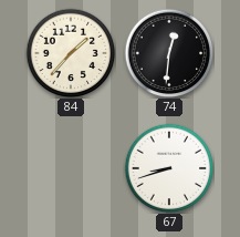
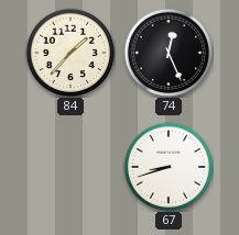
74: 12:31 -> 12:26 (169, 53)
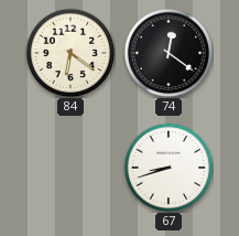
84: 1:37 -> 6:21 (70, 53)
74: 12:26 -> 12:21 (169, 53)
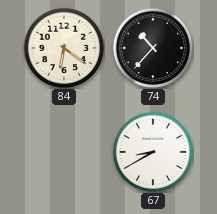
74: 12:21 -> 10:37 (153, 48)
67: 8:42 -> 8:40 (153, 152)
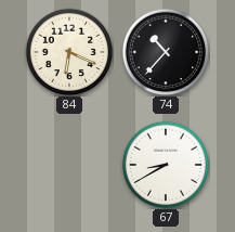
84: 6:21 -> 6:19 (69, 52)
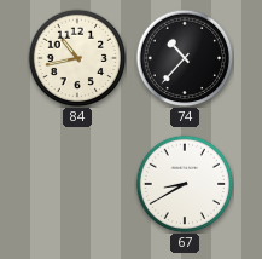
84: 6:19 -> 10:43 (77, 58)
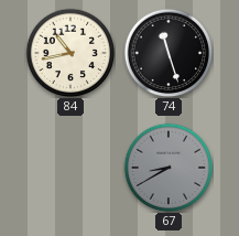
74: 10:37 -> 11:27 (169, 53)
67 dial: white -> grey (169, 168)
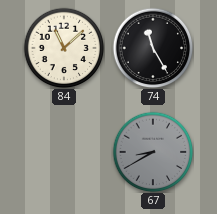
84: 10:43 -> 11:08 (64, 48)
74: 11:27 -> 11:25 (153, 48)
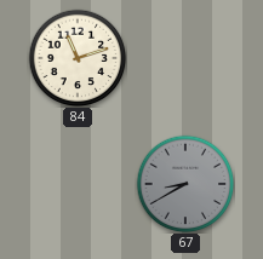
84: 11:08 -> 11:12 (78, 58)
74: 11:25 -> none (153, 48)
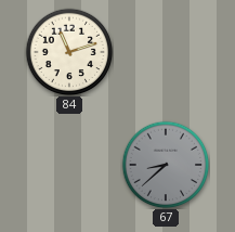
67: 8:40 -> 8:38 (166, 165)
